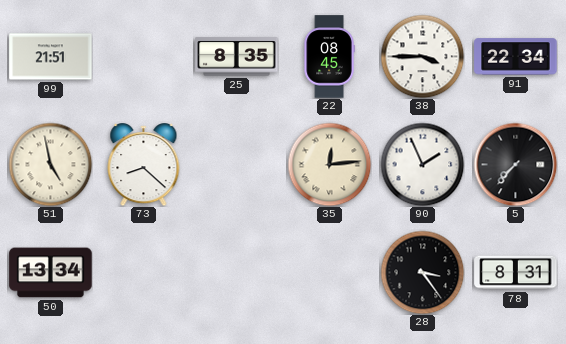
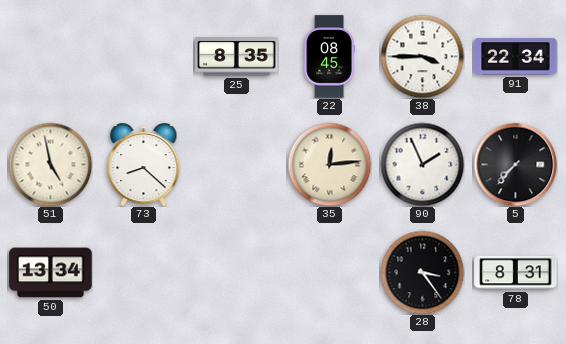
99: 21:51 -> none (51, 57)
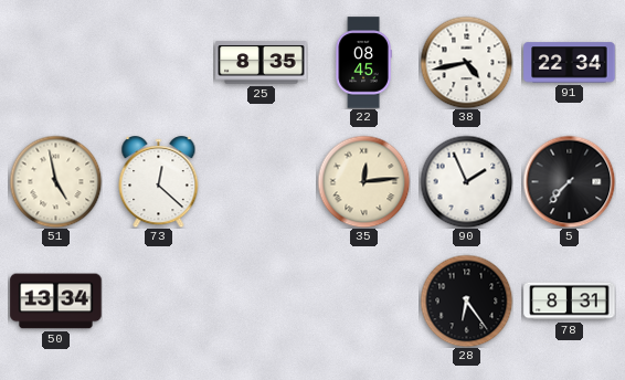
38: 3:45 -> 4:43 (466, 62)
73: 8:22 -> 12:22 (159, 182)
28: 3:24 -> 6:24 (466, 300)
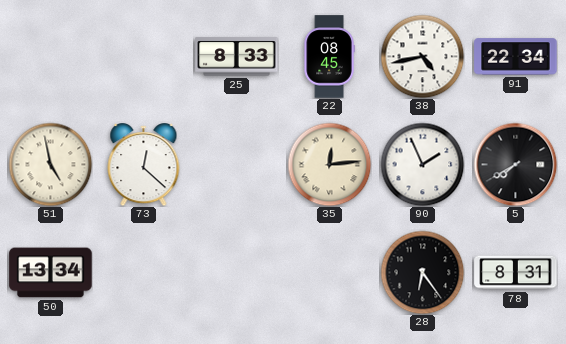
25: 8:35 -> 8:33 (237, 57)
5: 7:37 -> 7:40 (515, 164)
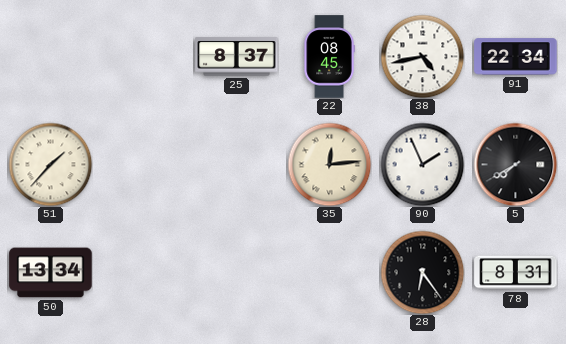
25: 8:33 -> 8:37 (237, 57)
51: 4:58 -> 1:37 (50, 164)
73: 12:22 -> none (144, 165)
